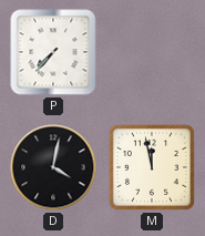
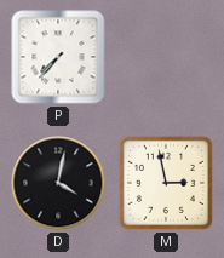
M: 11:58 -> 2:58 (166, 183)
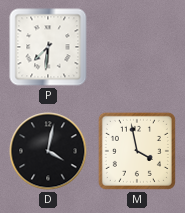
P: 7:37 -> 7:31 (48, 47)
M: 2:58 -> 3:58 (137, 151)
